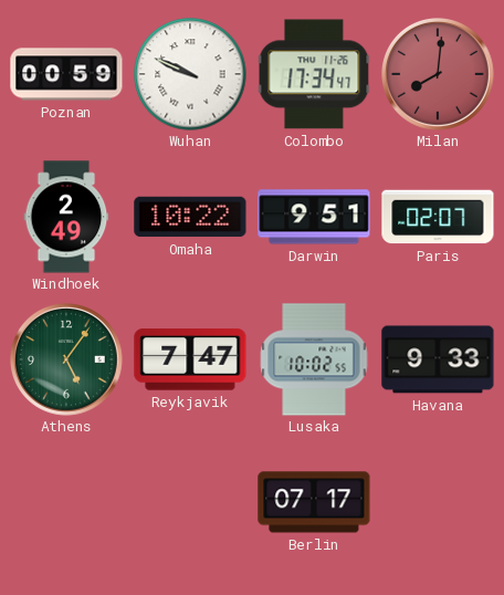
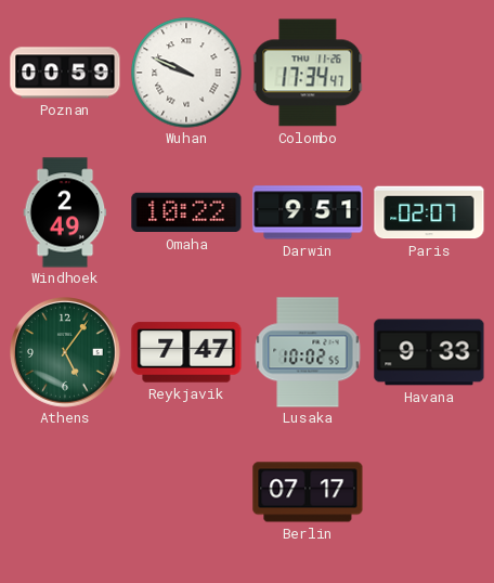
Milan: 8:01 -> none (439, 75)
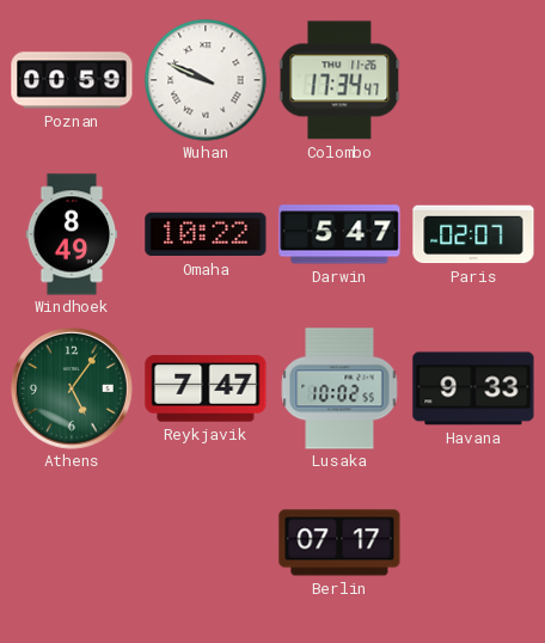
Windhoek: 2:49 -> 8:49 (72, 234)
Darwin: 9:51 -> 5:47 (339, 234)
